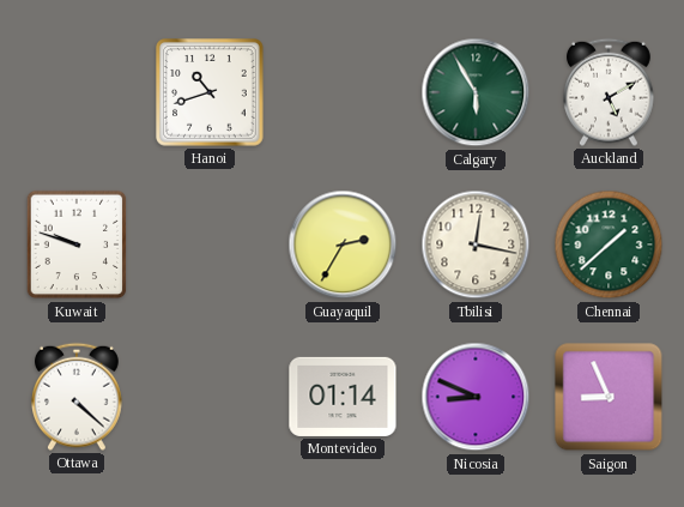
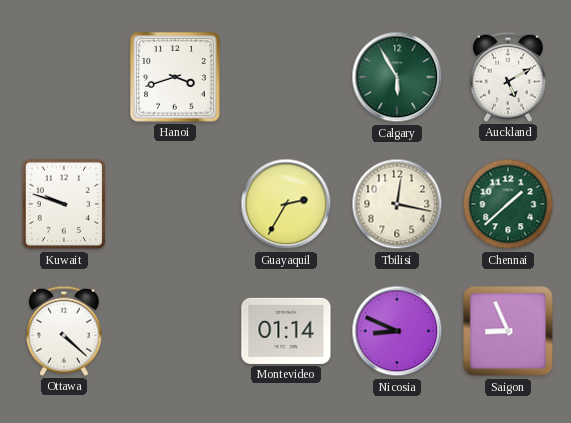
Hanoi: 10:42 -> 3:42 (175, 77)
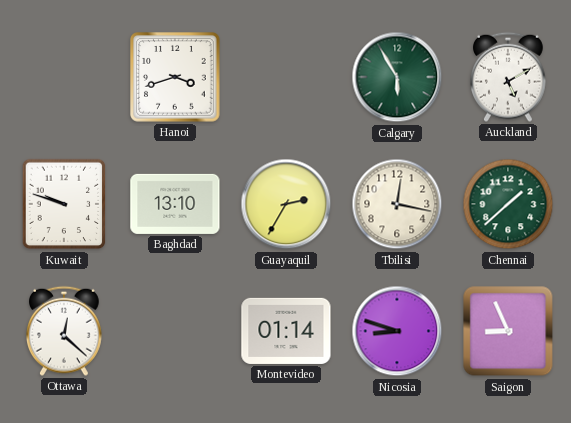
Baghdad: none -> 13:10 (175, 204)
Ottawa: 4:22 -> 12:22 (65, 331)
Nicosia: 8:49 -> 8:48 (397, 331)
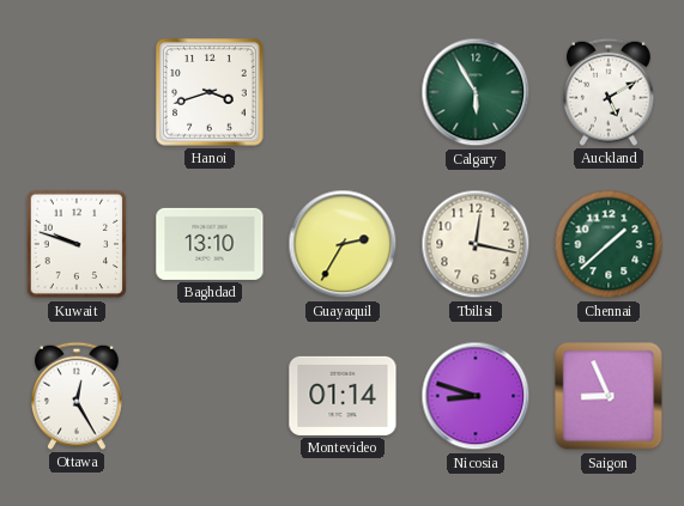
Ottawa: 12:22 -> 12:25 (78, 396)
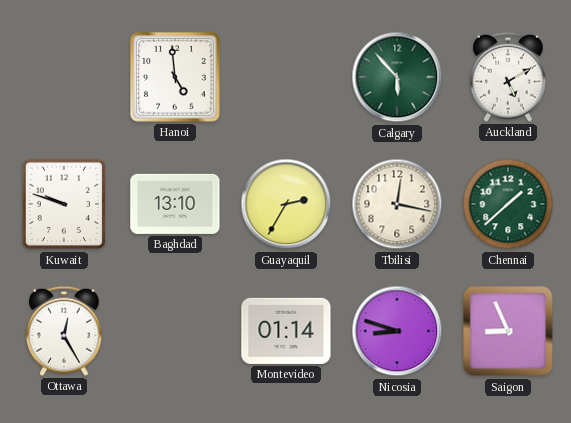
Hanoi: 3:42 -> 4:59 (175, 77)
Calgary: 5:55 -> 5:53 (397, 77)
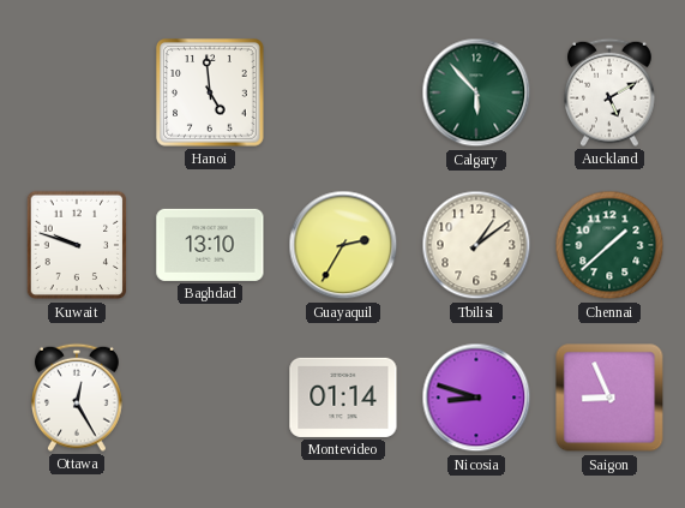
Tbilisi: 12:17 -> 1:09 (476, 245)
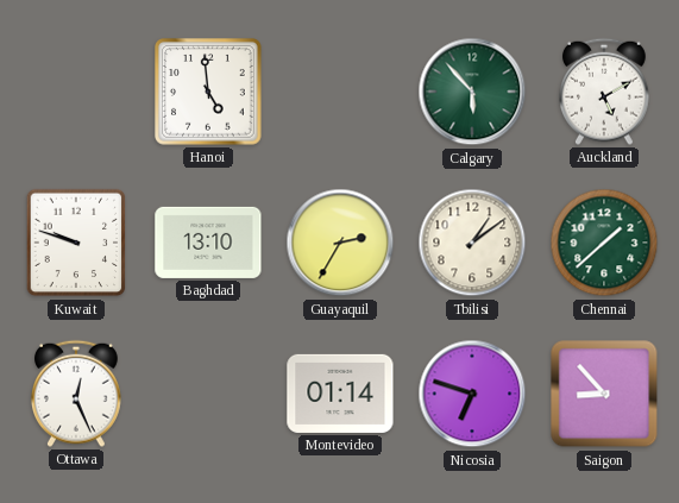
Ottawa: 12:25 -> 12:26 (77, 394)
Nicosia: 8:48 -> 6:48 (472, 394)
Saigon: 8:56 -> 8:53 (604, 394)
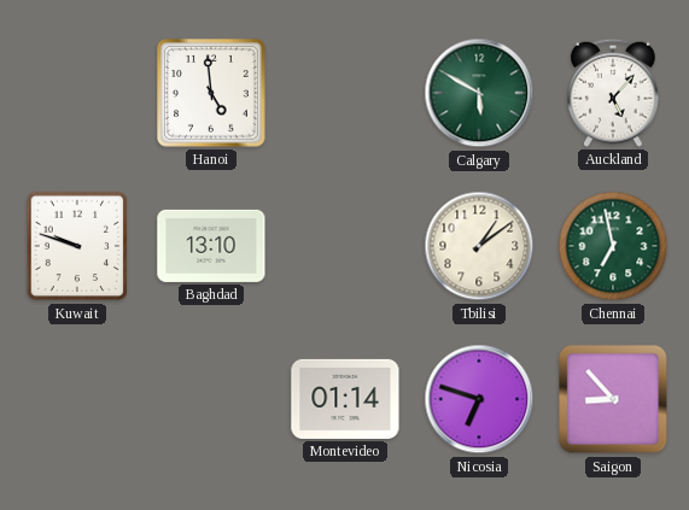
Calgary: 5:53 -> 5:50 (479, 93)
Auckland: 5:10 -> 5:07 (614, 93)
Guayaquil: 2:35 -> none (340, 243)
Chennai: 1:38 -> 6:58 (613, 246)
Ottawa: 12:26 -> none (77, 394)
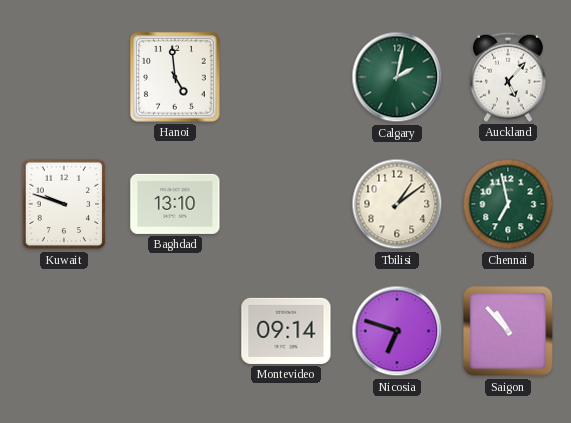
Calgary: 5:50 -> 2:02 (397, 77)
Montevideo: 01:14 -> 09:14 (286, 331)
Saigon: 8:53 -> 10:53 (508, 331)
